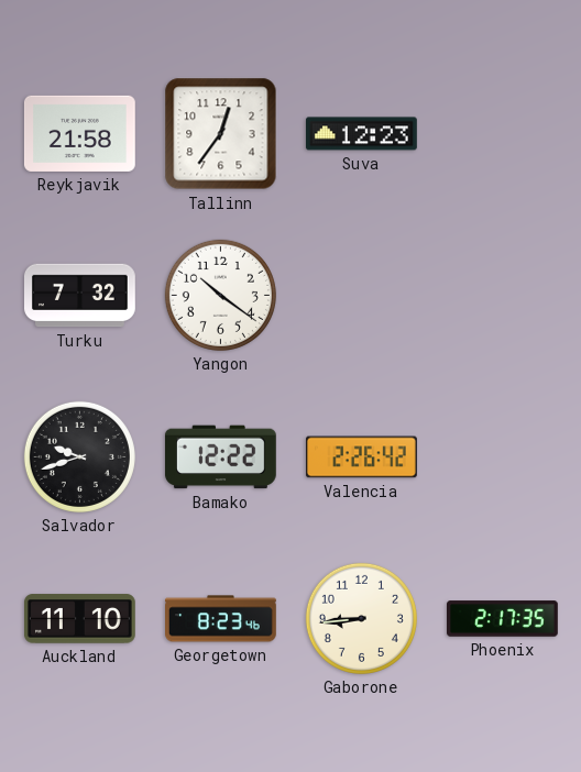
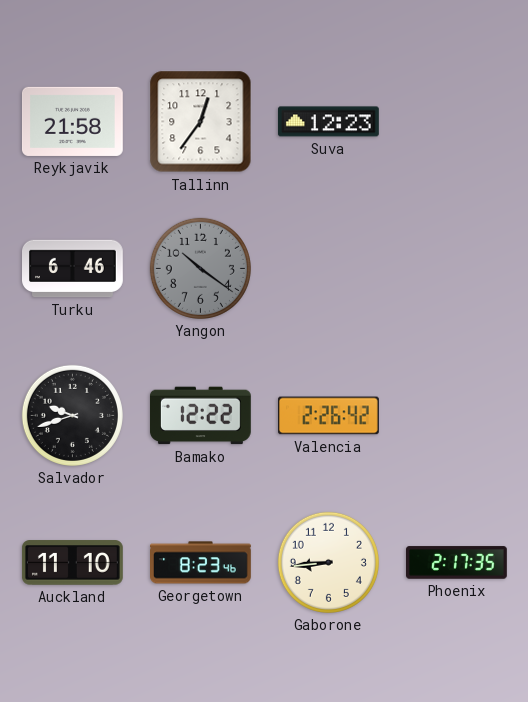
Turku: 7:32 -> 6:46 (73, 269)
Yangon dial: white -> grey (200, 268)
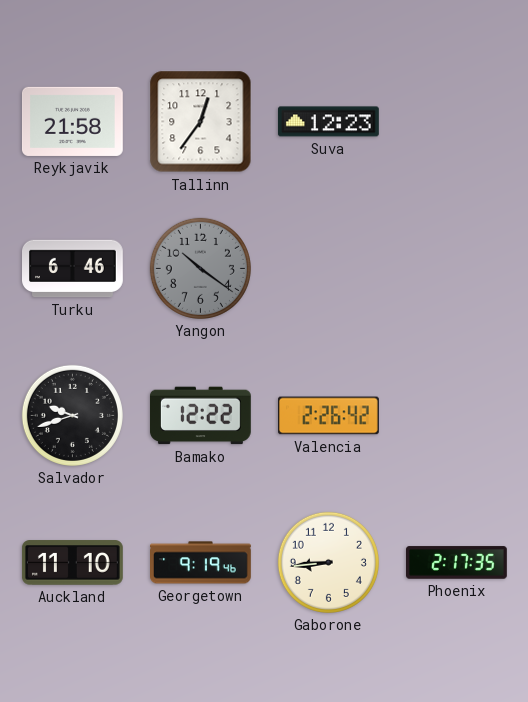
Georgetown: 8:23 -> 9:19 (201, 563)
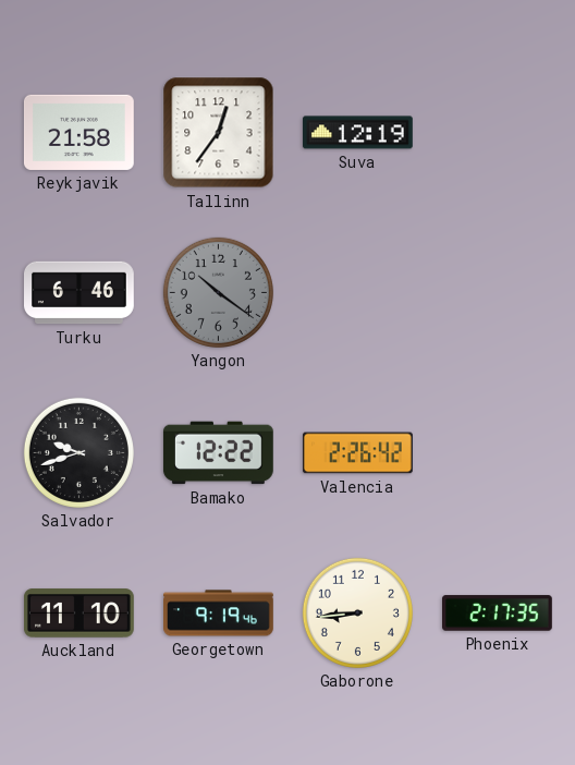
Suva: 12:23 -> 12:19 (358, 133)
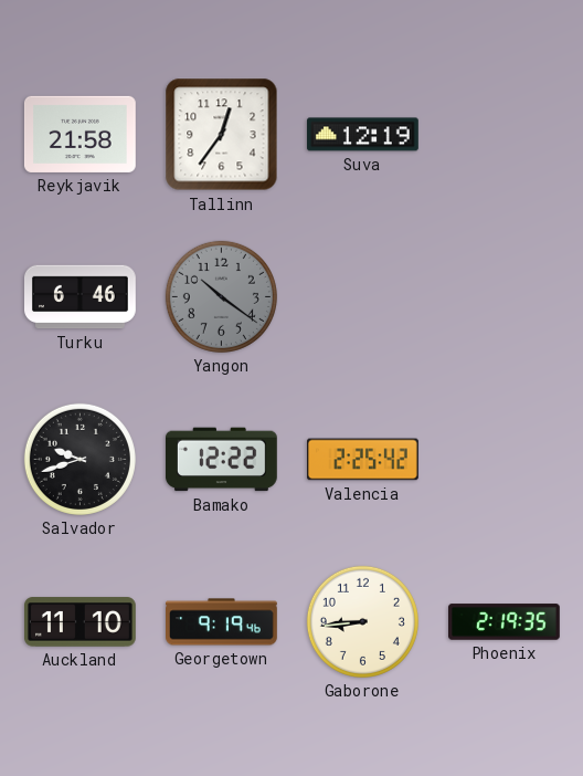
Valencia: 2:26 -> 2:25 (363, 460)
Phoenix: 2:17 -> 2:19 (505, 622)
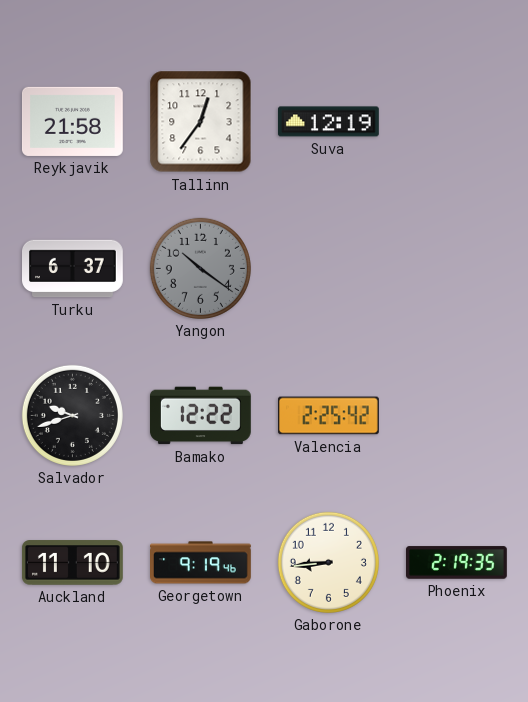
Turku: 6:46 -> 6:37 (73, 269)
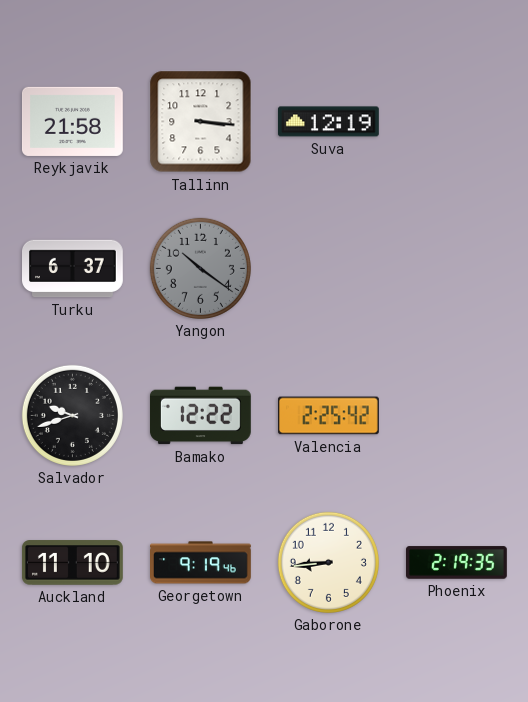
Tallinn: 12:36 -> 3:16 (201, 122)
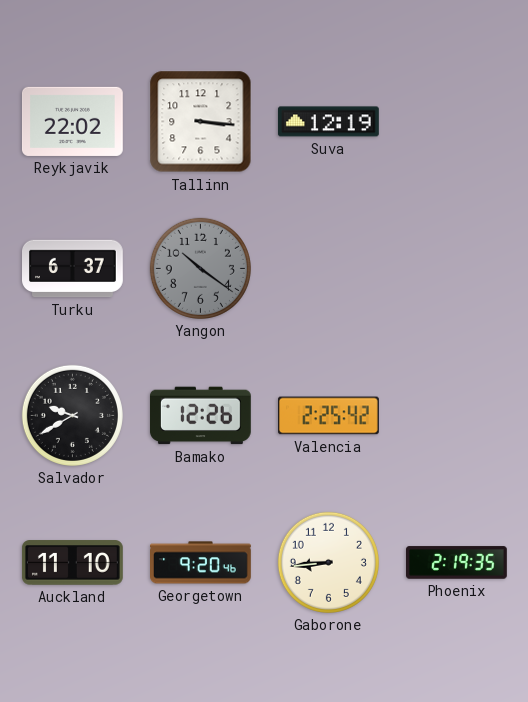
Reykjavik: 21:58 -> 22:02 (72, 121)
Salvador: 9:42 -> 9:40 (72, 415)
Bamako: 12:22 -> 12:26 (200, 416)
Georgetown: 9:19 -> 9:20 (201, 563)
